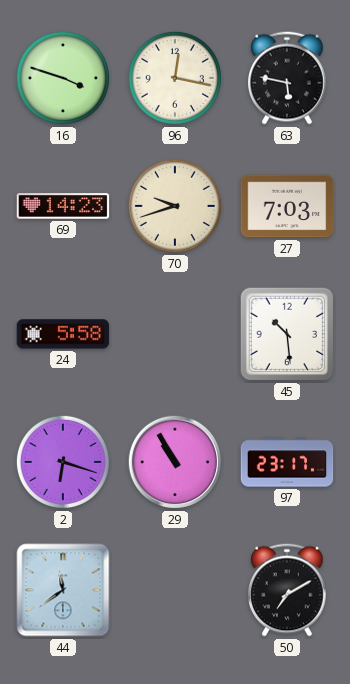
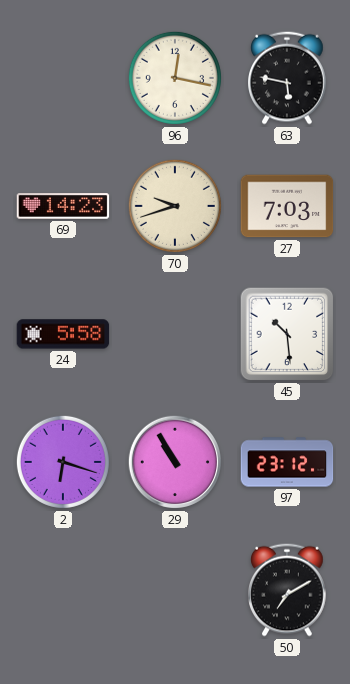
16: 3:48 -> none (63, 78)
97: 23:17 -> 23:12 (287, 462)
44: 11:39 -> none (63, 590)
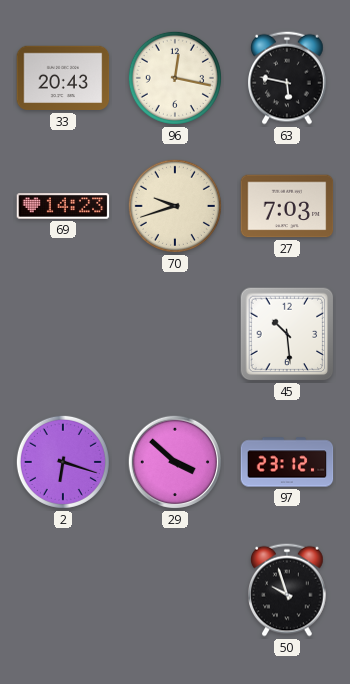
33: none -> 20:43 (63, 78)
24: 5:58 -> none (63, 334)
29: 10:55 -> 3:52 (175, 462)
50: 7:10 -> 9:57 (288, 590)
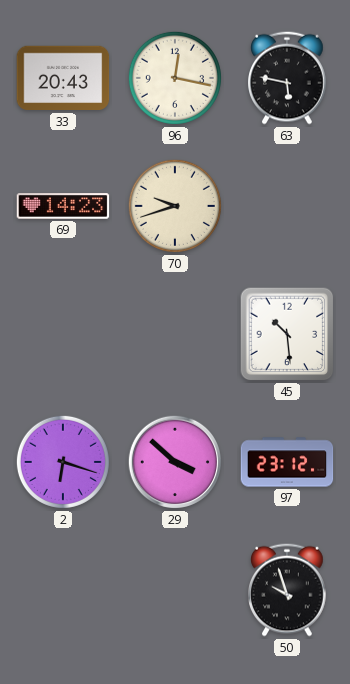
27: 7:03 -> none (287, 206)
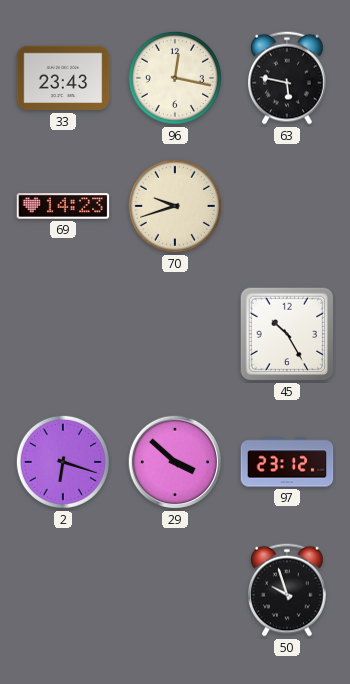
33: 20:43 -> 23:43 (63, 78)
45: 10:29 -> 10:25 (287, 334)
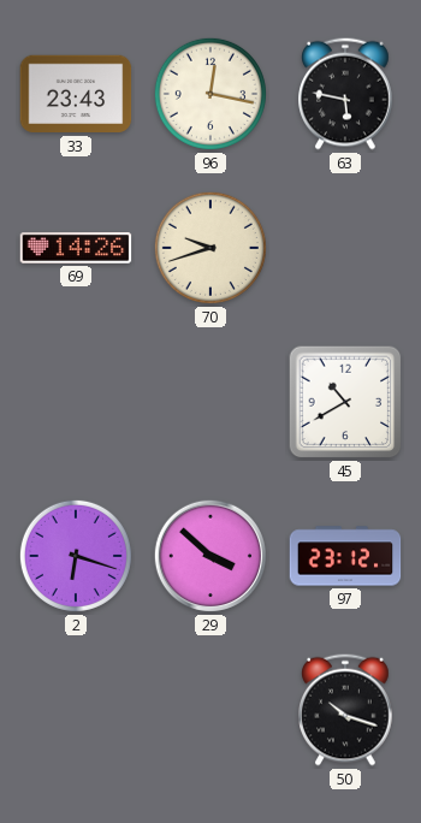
69: 14:23 -> 14:26 (76, 248)
45: 10:25 -> 10:40 (345, 402)
50: 9:57 -> 10:18 (346, 710)
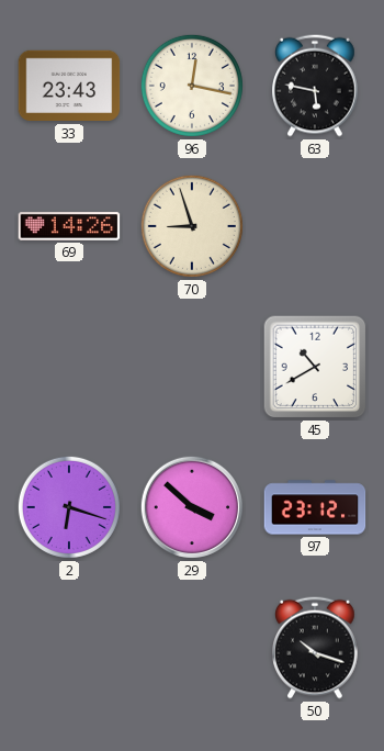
70: 9:42 -> 8:57 (192, 226)
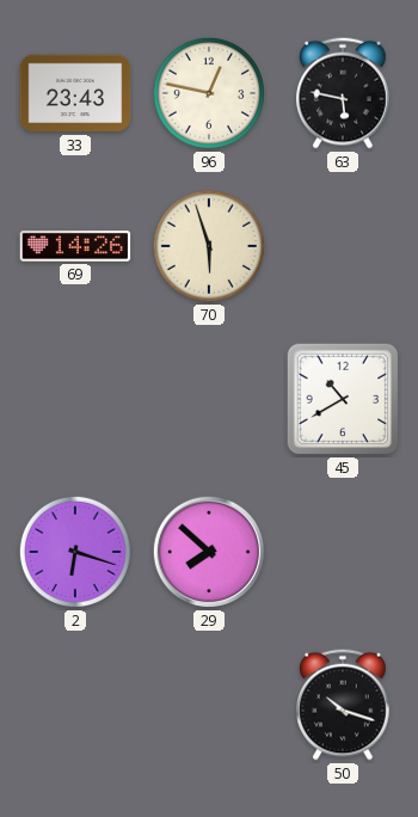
96: 12:17 -> 12:47 (209, 93)
70: 8:57 -> 5:57 (209, 246)
29: 3:52 -> 7:52 (209, 552)
97: 23:12 -> none (315, 507)
